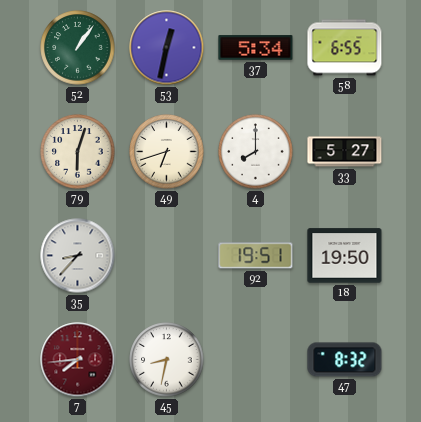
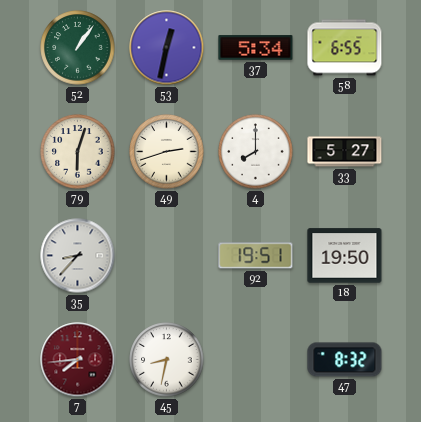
49: 6:42 -> 2:42 (167, 152)
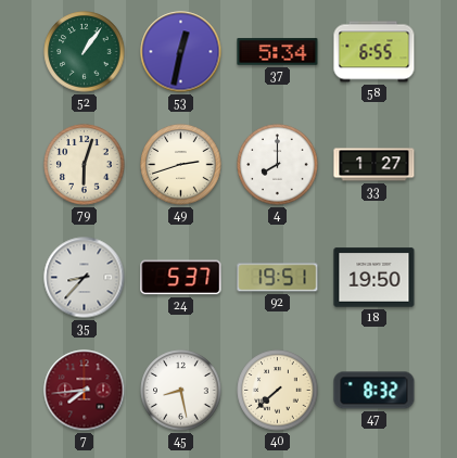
33: 5:27 -> 1:27 (375, 165)
24: none -> 5:37 (181, 278)
45: 8:32 -> 8:28 (181, 391)
40: none -> 7:38 (278, 391)
